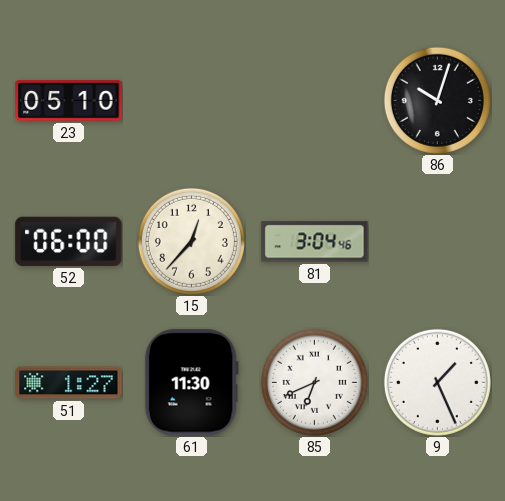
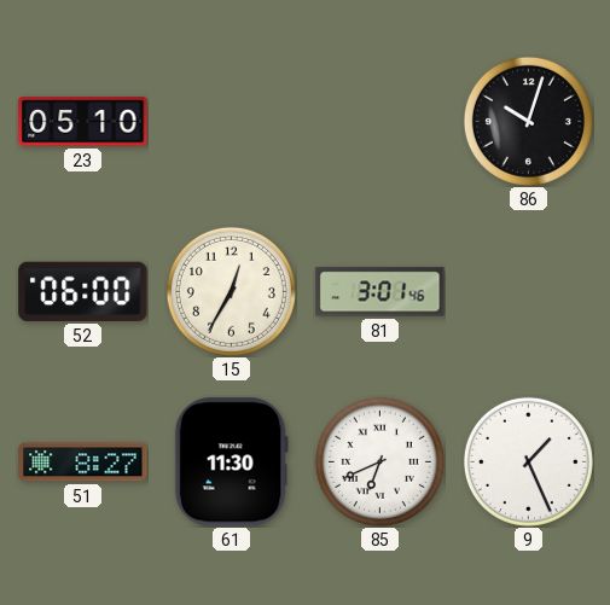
15: 12:37 -> 12:35 (231, 291)
81: 3:04 -> 3:01 (380, 292)
51: 1:27 -> 8:27 (83, 463)
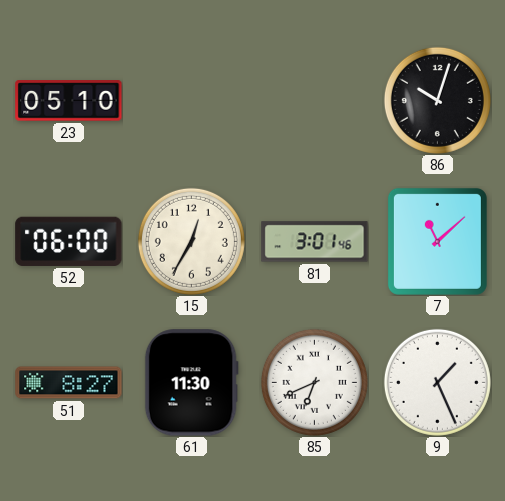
7: none -> 11:08 (437, 241)
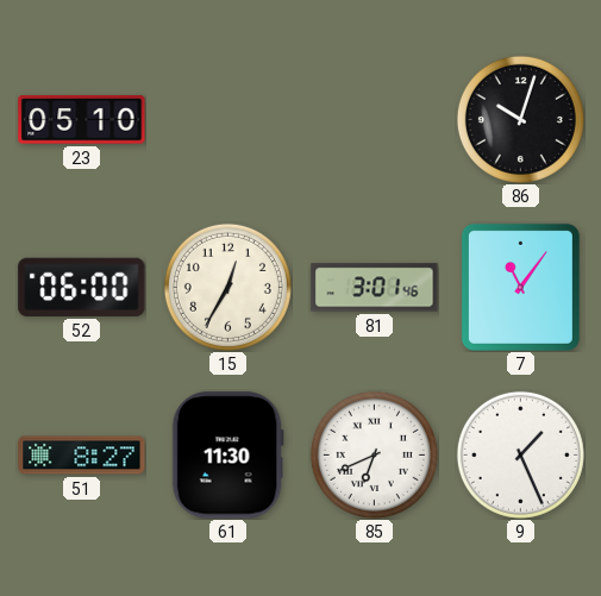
7: 11:08 -> 11:06 (520, 287)
